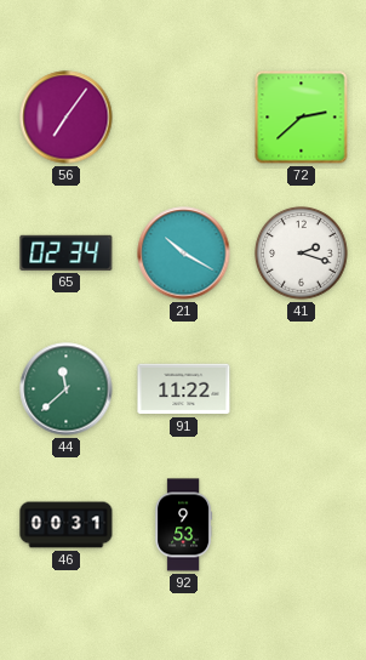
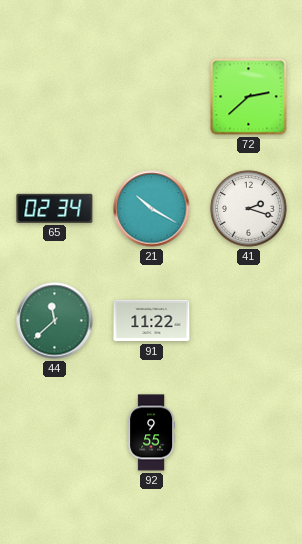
56: 7:06 -> none (67, 118)
46: 00:31 -> none (67, 525)
92: 9:53 -> 9:55 (152, 433)
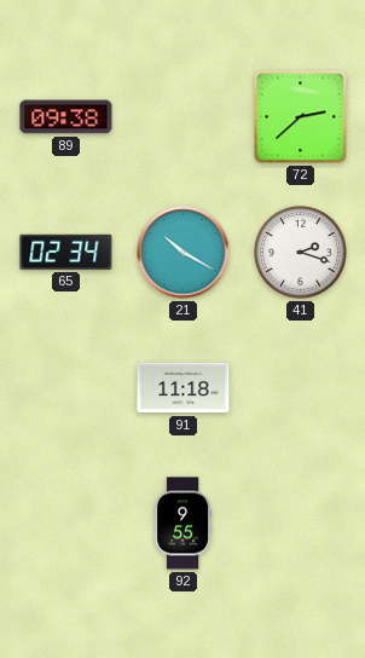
89: none -> 09:38 (66, 117)
44: 11:38 -> none (55, 321)
91: 11:22 -> 11:18 (184, 388)
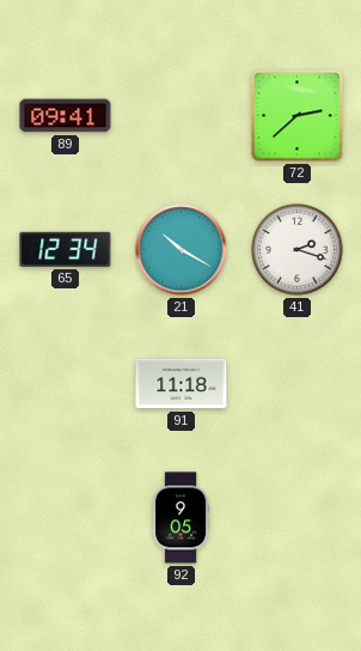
89: 09:38 -> 09:41 (66, 116)
65: 02:34 -> 12:34 (66, 249)
92: 9:55 -> 9:05 (182, 518)
